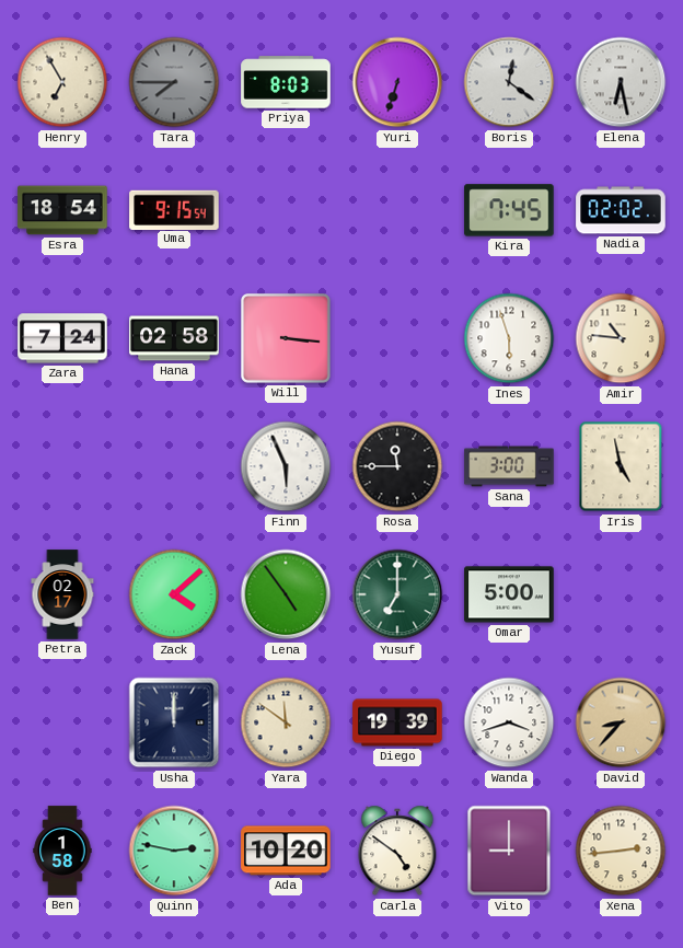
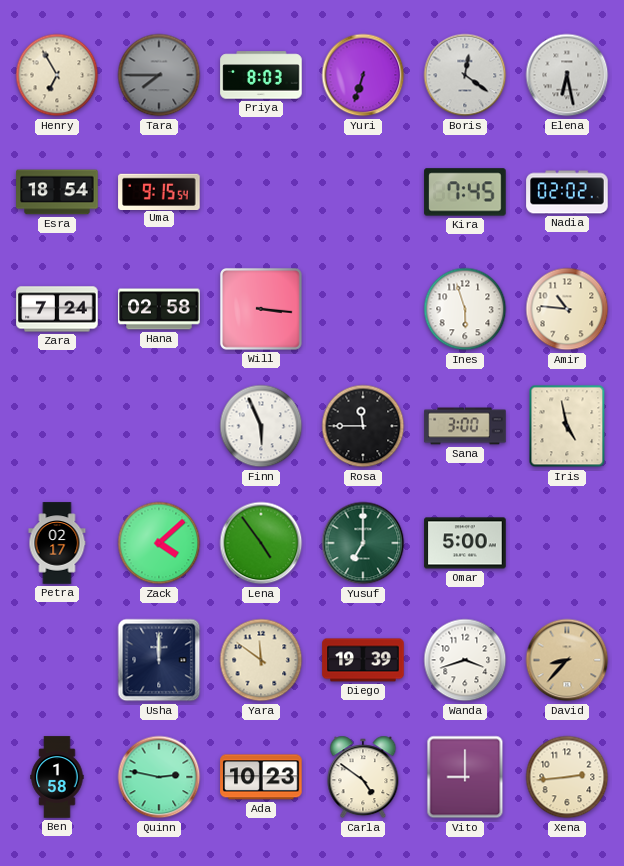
Ada: 10:20 -> 10:23 (261, 777)
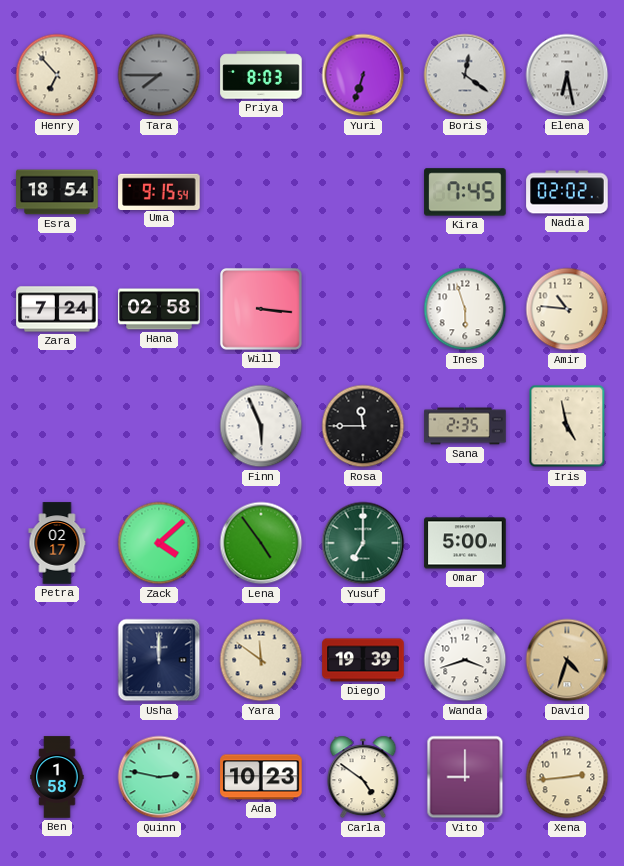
Henry: 6:55 -> 6:53 (57, 75)
Sana: 3:00 -> 2:35 (465, 426)
David: 8:37 -> 4:33 (567, 660)
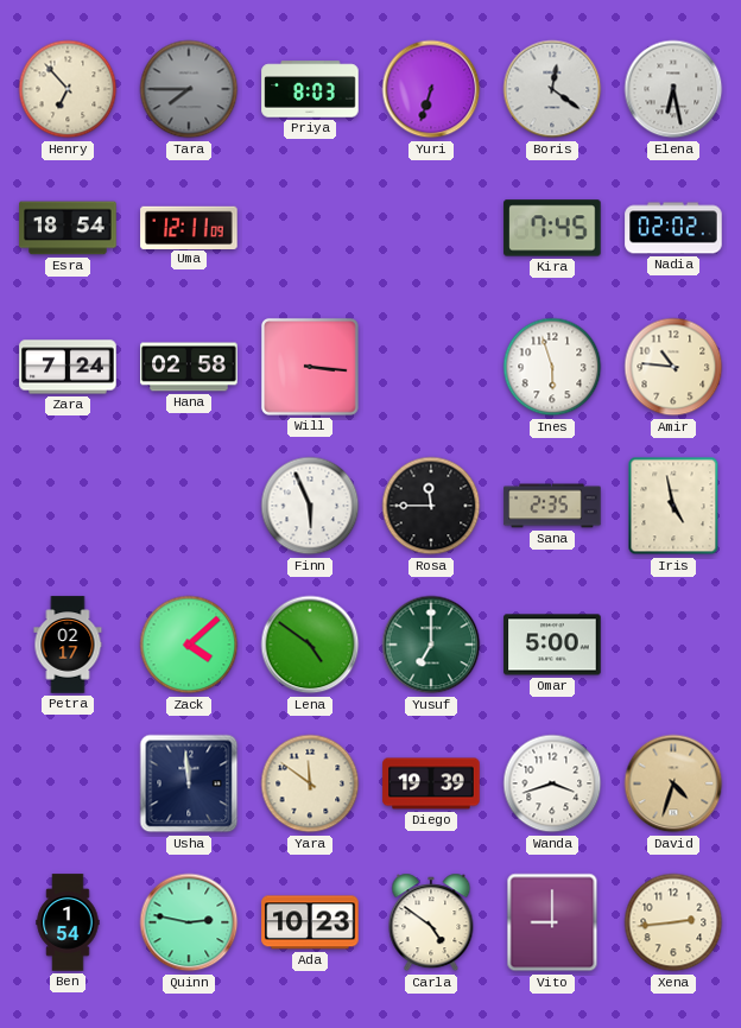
Uma: 9:15 -> 12:11 (189, 227)
Lena: 4:54 -> 4:51 (310, 645)
Usha: 12:00 -> 11:59 (189, 783)
Ben: 1:58 -> 1:54 (68, 922)
